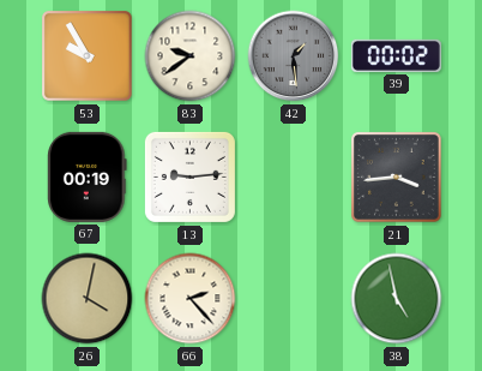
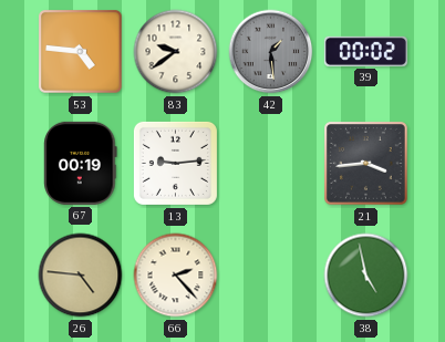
53: 9:55 -> 4:46 (81, 52)
26: 4:02 -> 4:46 (81, 276)
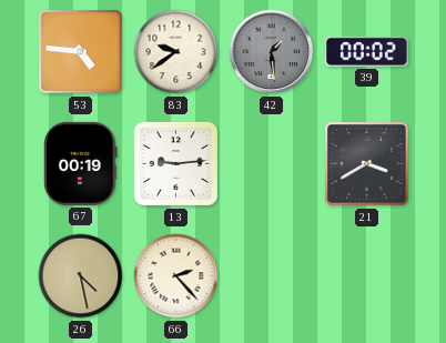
21: 3:44 -> 3:40 (367, 164)
26: 4:46 -> 4:28 (81, 276)
38: 4:58 -> none (366, 276)
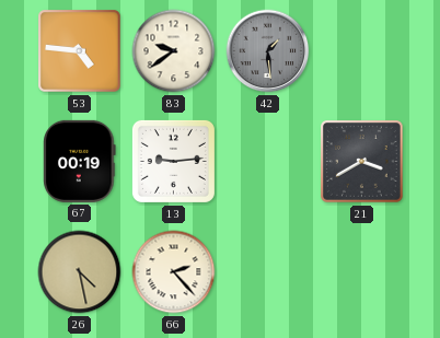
39: 00:02 -> none (366, 51)
